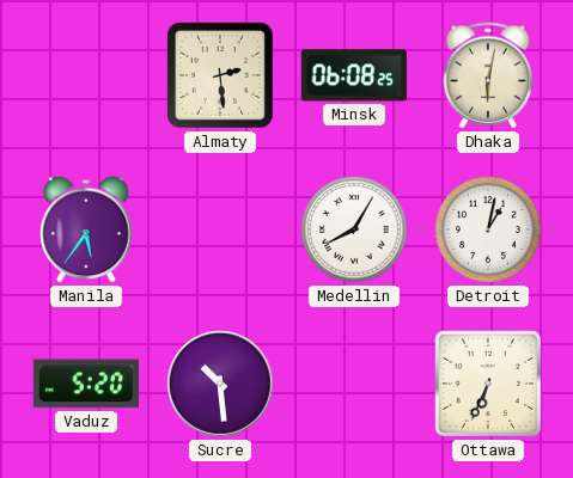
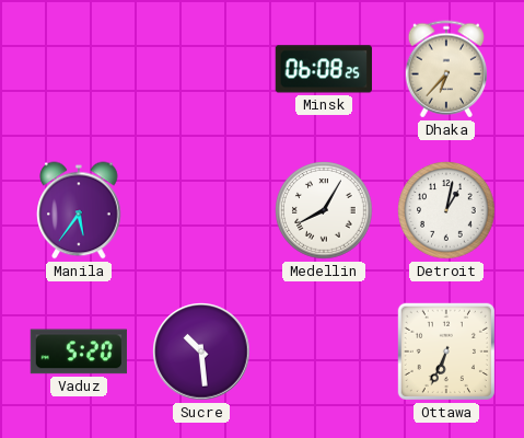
Almaty: 2:29 -> none (220, 75)
Dhaka: 6:02 -> 6:37 (446, 69)
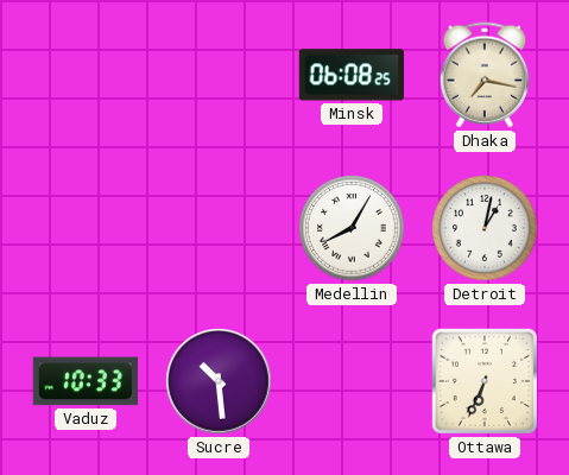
Dhaka: 6:37 -> 7:17 (485, 75)
Manila: 5:36 -> none (79, 210)
Vaduz: 5:20 -> 10:33 (84, 381)
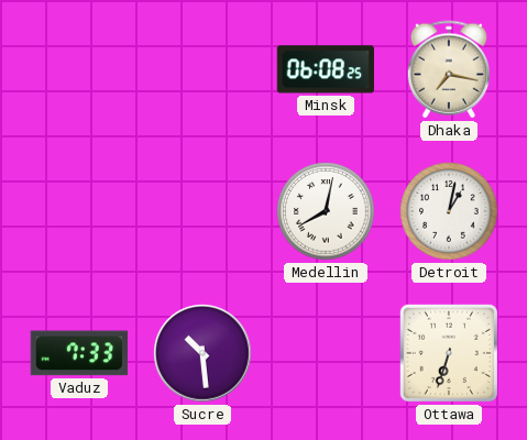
Medellin: 8:05 -> 8:02 (326, 211)
Vaduz: 10:33 -> 7:33 (78, 353)
Ottawa: 6:34 -> 6:33 (449, 353)
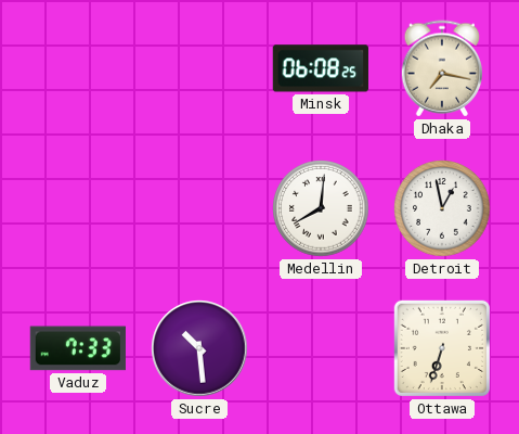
Medellin: 8:02 -> 8:01 (321, 208)
Detroit: 1:02 -> 12:58 (442, 208)
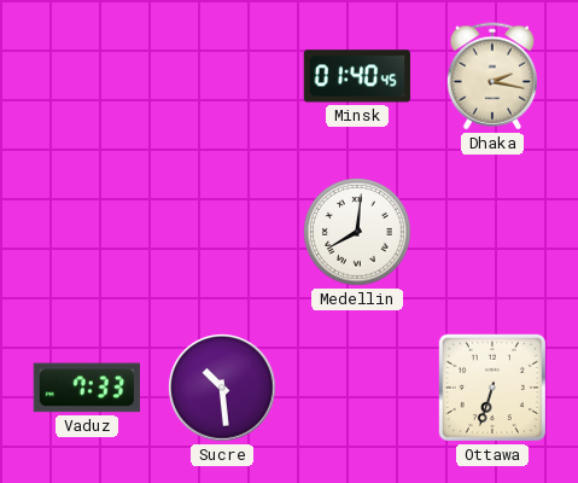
Minsk: 06:08 -> 01:40 (357, 76)
Dhaka: 7:17 -> 2:17 (492, 76)
Detroit: 12:58 -> none (442, 208)
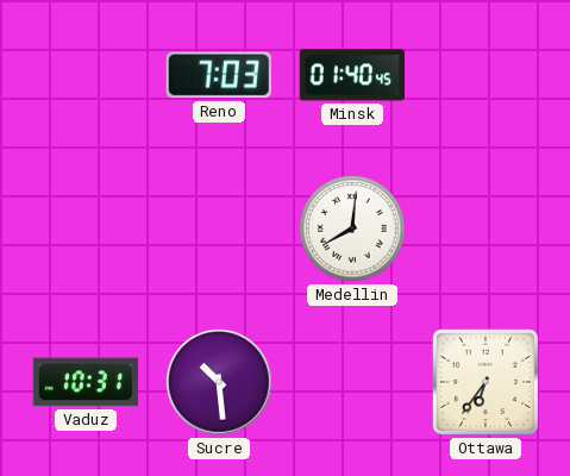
Reno: none -> 7:03 (219, 75)
Dhaka: 2:17 -> none (492, 76)
Vaduz: 7:33 -> 10:31 (84, 382)
Ottawa: 6:33 -> 6:36 (486, 382)
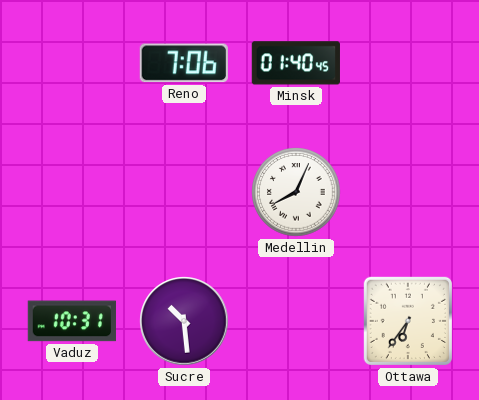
Reno: 7:03 -> 7:06 (184, 63)
Medellin: 8:01 -> 8:04 (296, 192)
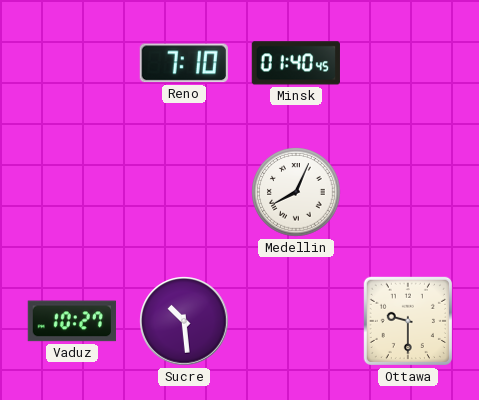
Reno: 7:06 -> 7:10 (184, 63)
Vaduz: 10:31 -> 10:27 (71, 321)
Ottawa: 6:36 -> 9:30 (408, 321)
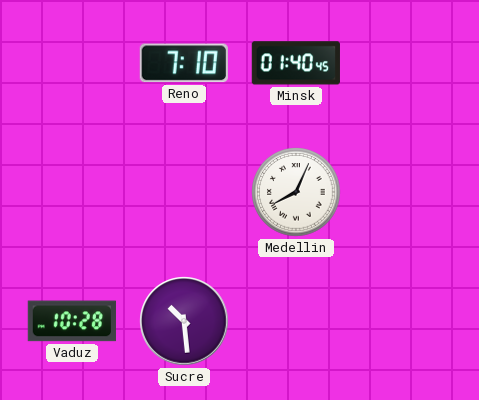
Vaduz: 10:27 -> 10:28 (71, 321)
Ottawa: 9:30 -> none (408, 321)
